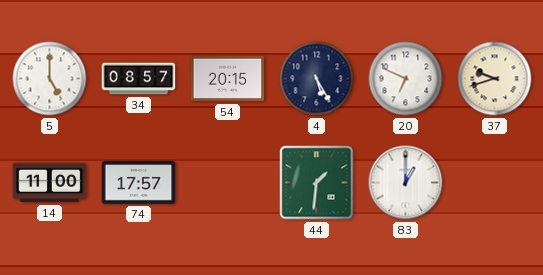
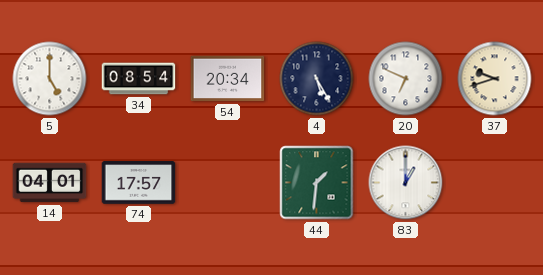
34: 08:57 -> 08:54 (139, 79)
54: 20:15 -> 20:34 (228, 79)
14: 11:00 -> 04:01 (50, 183)
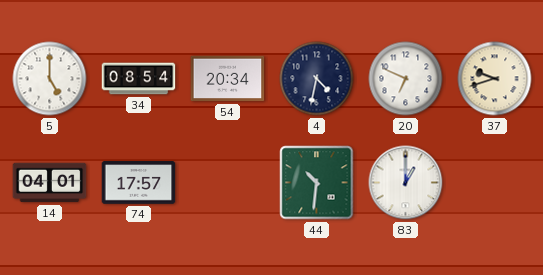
4: 5:25 -> 4:32 (317, 79)
44: 1:31 -> 10:31 (317, 183)
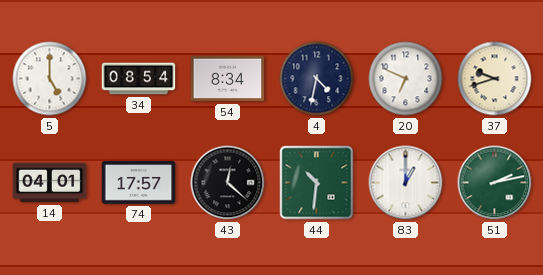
54: 20:34 -> 8:34 (228, 79)
43: none -> 12:22 (228, 183)
51: none -> 2:13 (495, 183)
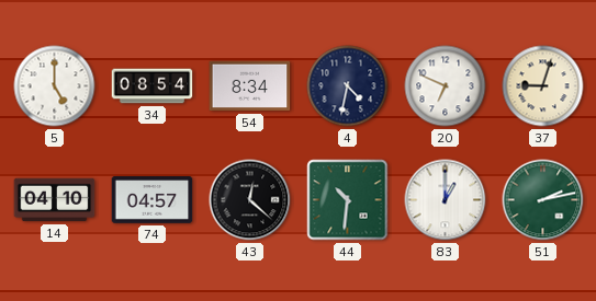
37: 9:42 -> 9:03 (543, 86)
14: 04:01 -> 04:10 (55, 200)
74: 17:57 -> 04:57 (153, 200)
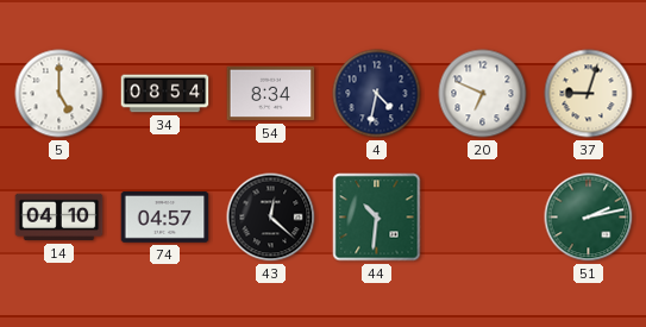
83: 1:00 -> none (446, 200)
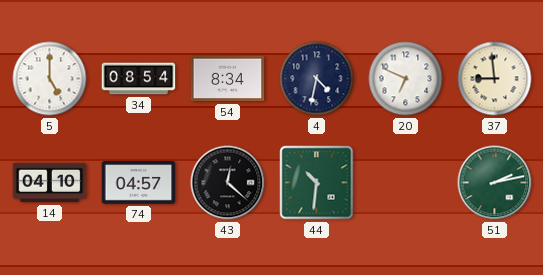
37: 9:03 -> 8:59 (495, 79)
